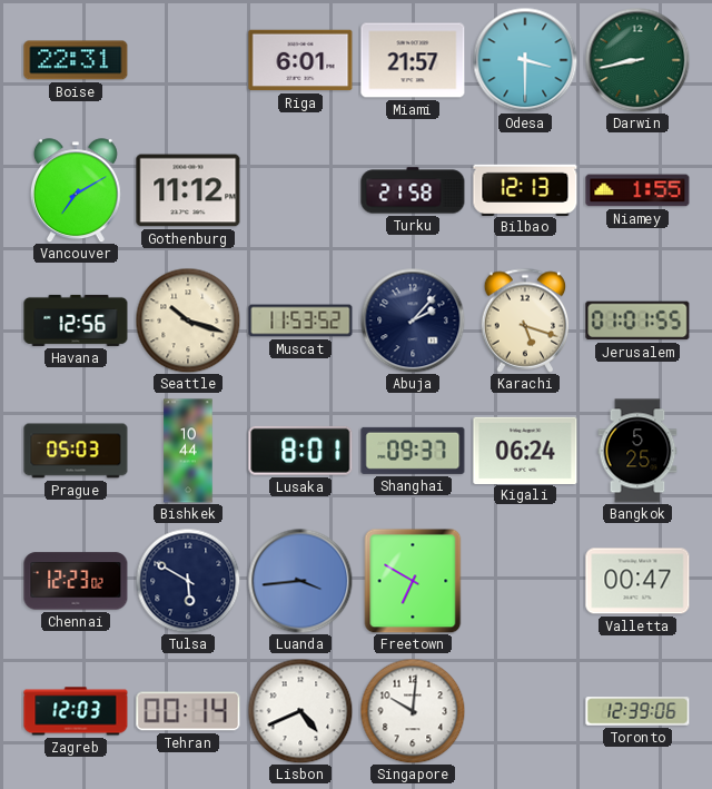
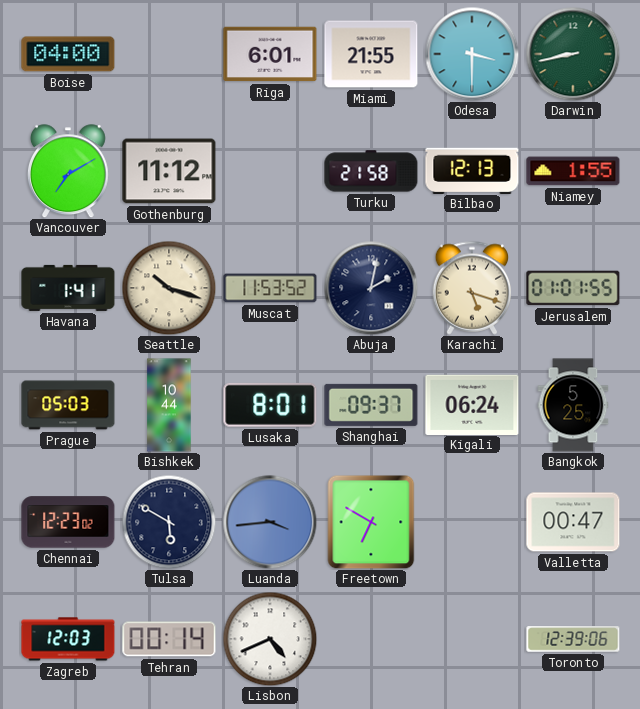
Boise: 22:31 -> 04:00 (68, 54)
Miami: 21:57 -> 21:55 (371, 54)
Havana: 12:56 -> 1:41 (68, 288)
Abuja: 2:07 -> 2:02 (371, 288)
Singapore: 10:01 -> none (413, 711)
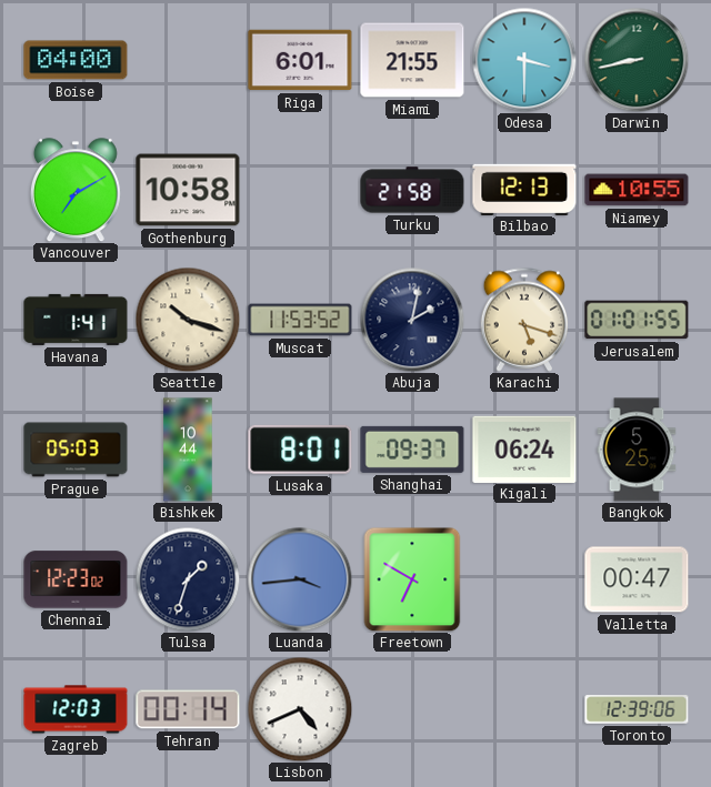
Gothenburg: 11:12 -> 10:58 (188, 190)
Niamey: 1:55 -> 10:55 (637, 190)
Tulsa: 5:50 -> 1:33 (188, 579)
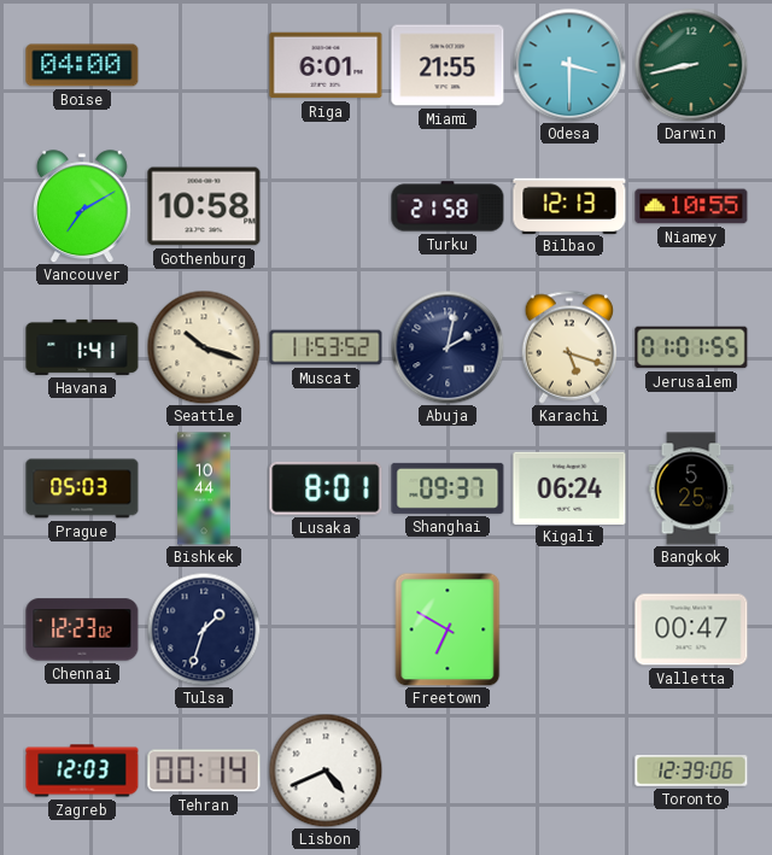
Luanda: 3:44 -> none (300, 579)
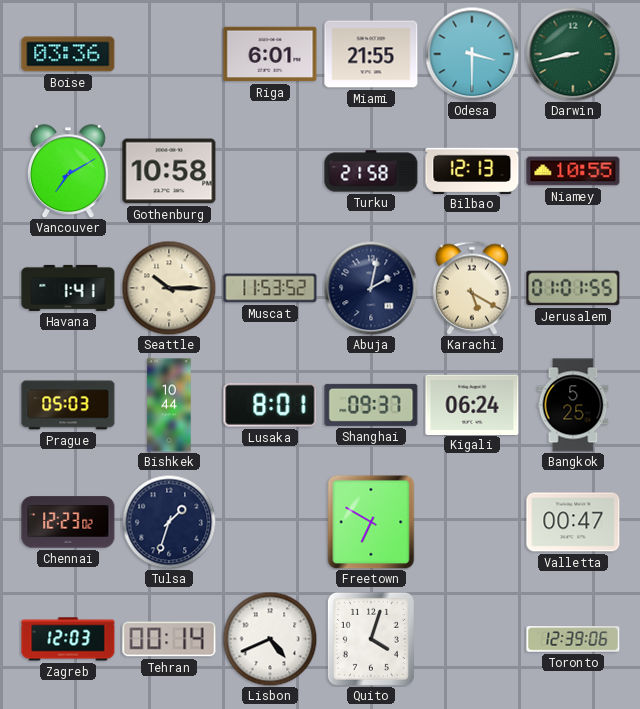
Boise: 04:00 -> 03:36 (68, 54)
Seattle: 10:18 -> 10:15 (169, 288)
Karachi: 5:18 -> 5:20 (472, 288)
Quito: none -> 4:03 (371, 639)
